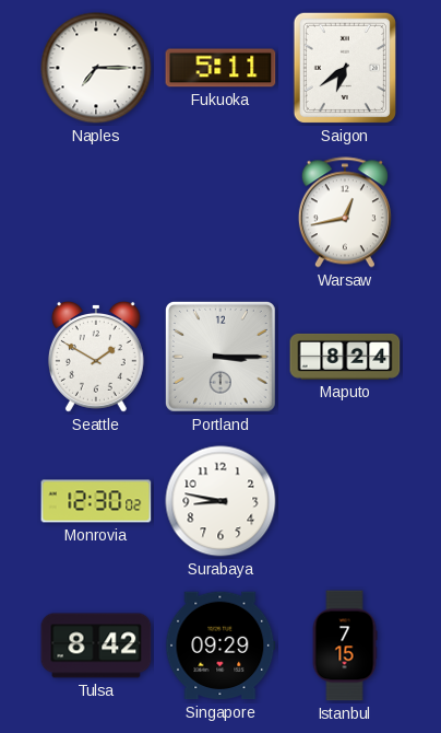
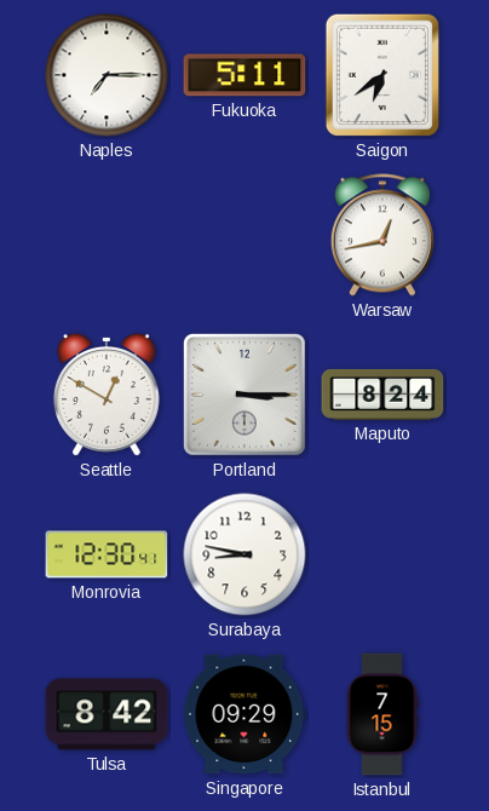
Seattle: 1:50 -> 12:50 (107, 395)
Monrovia: 12:30:02 -> 12:30:41 (107, 554)
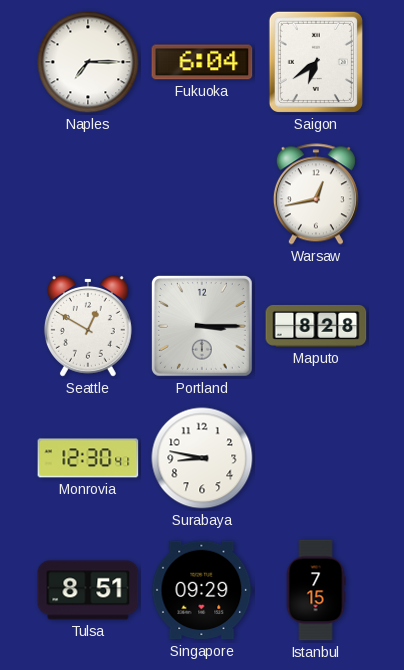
Fukuoka: 5:11 -> 6:04 (202, 62)
Maputo: 8:24 -> 8:28 (316, 326)
Tulsa: 8:42 -> 8:51 (88, 590)
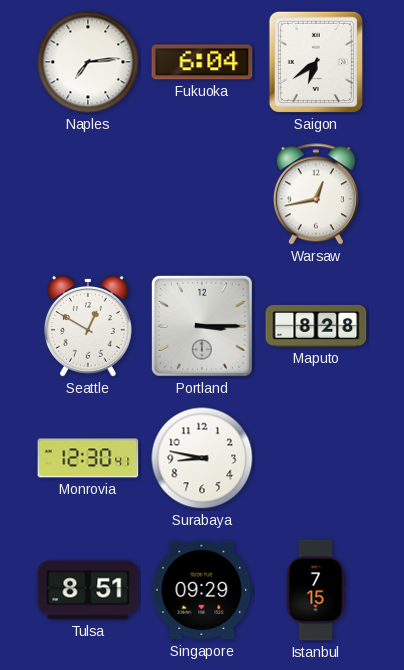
Naples: 7:15 -> 7:14 (88, 62)
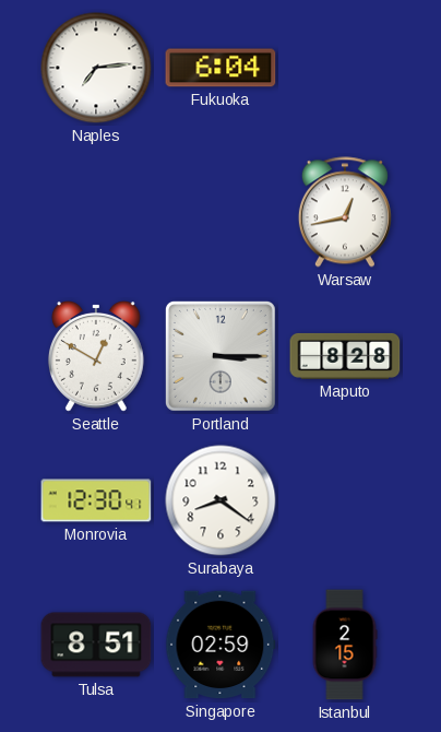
Saigon: 6:39 -> none (316, 62)
Surabaya: 8:47 -> 8:21 (221, 500)
Singapore: 09:29 -> 02:59 (221, 645)
Istanbul: 7:15 -> 2:15 (345, 645)
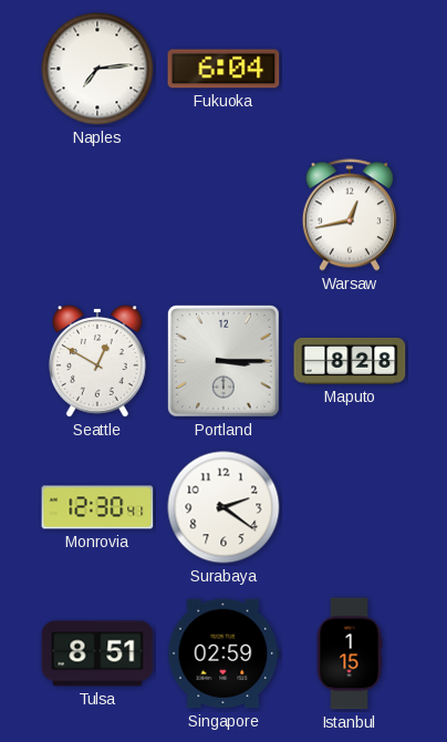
Surabaya: 8:21 -> 2:21 (224, 507)
Istanbul: 2:15 -> 1:15 (350, 653)
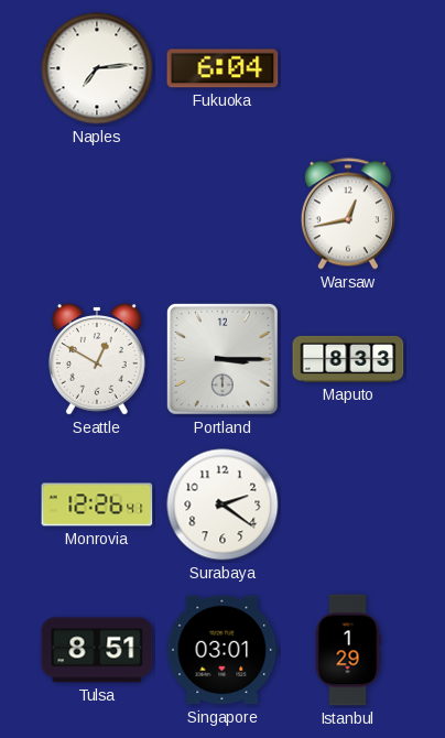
Maputo: 8:28 -> 8:33 (348, 359)
Monrovia: 12:30 -> 12:26 (97, 504)
Singapore: 02:59 -> 03:01 (223, 650)
Istanbul: 1:15 -> 1:29 (348, 650)
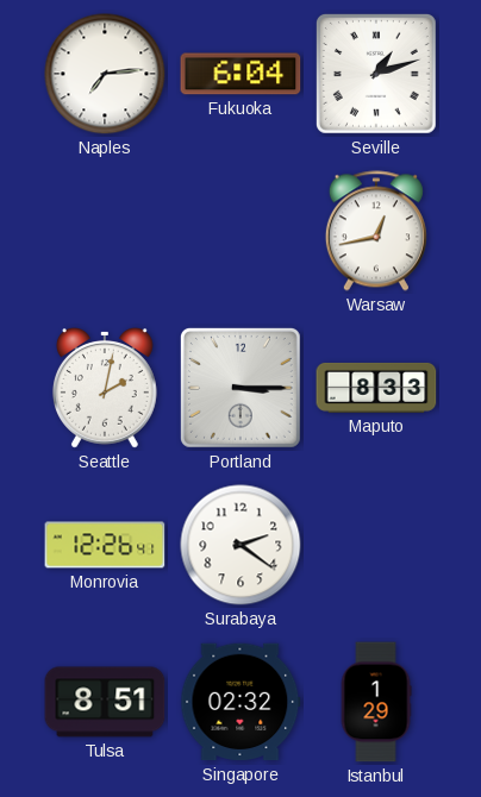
Seville: none -> 1:12 (376, 74)
Seattle: 12:50 -> 2:02 (105, 388)
Singapore: 03:01 -> 02:32 (240, 702)
